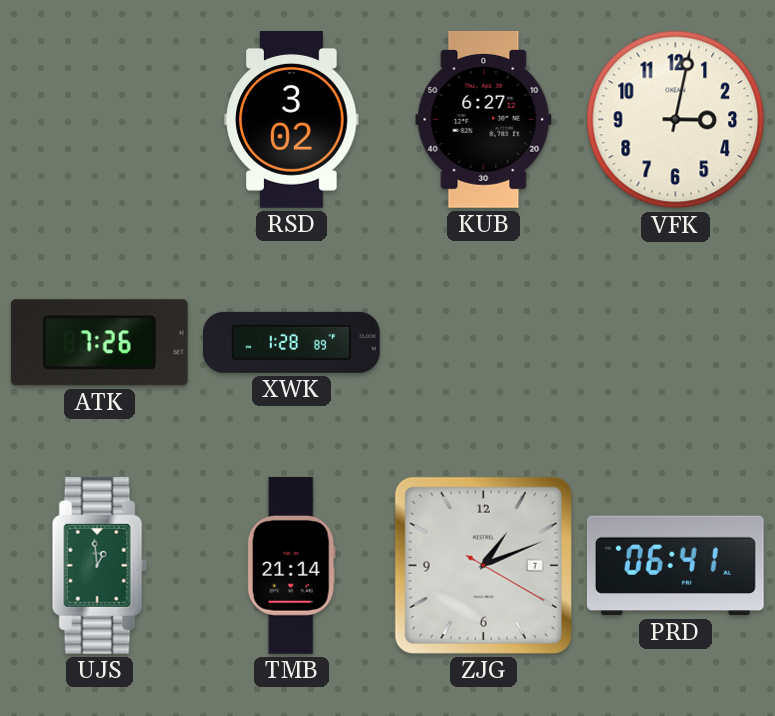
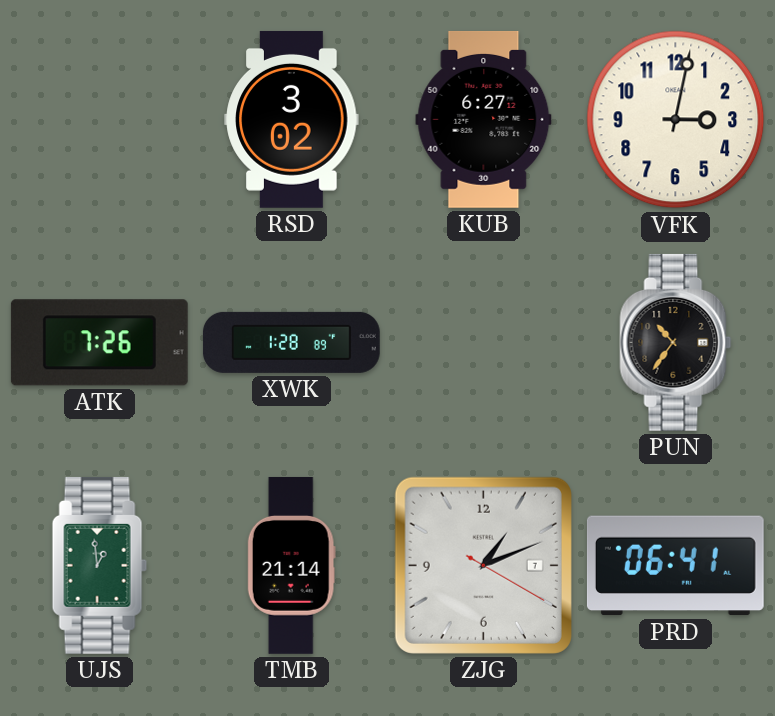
PUN: none -> 10:36 (676, 342)
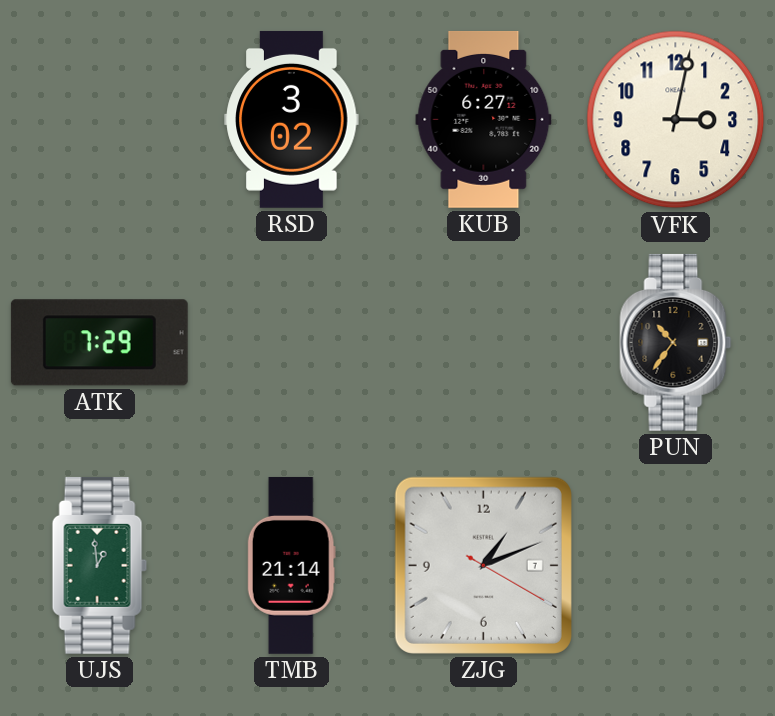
ATK: 7:26 -> 7:29 (99, 343)
XWK: 1:28 -> none (291, 342)
PRD: 06:41 -> none (675, 566)
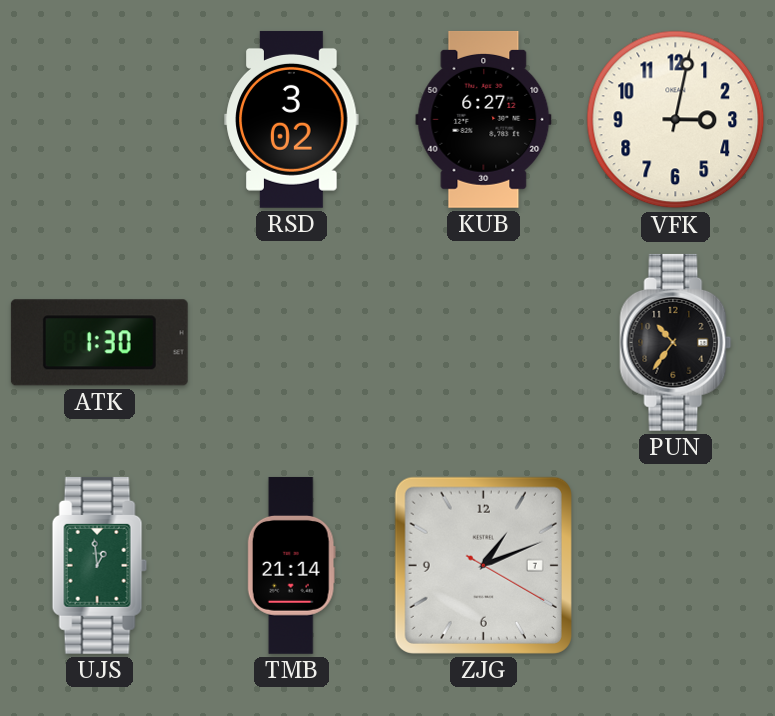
ATK: 7:29 -> 1:30 (99, 343)
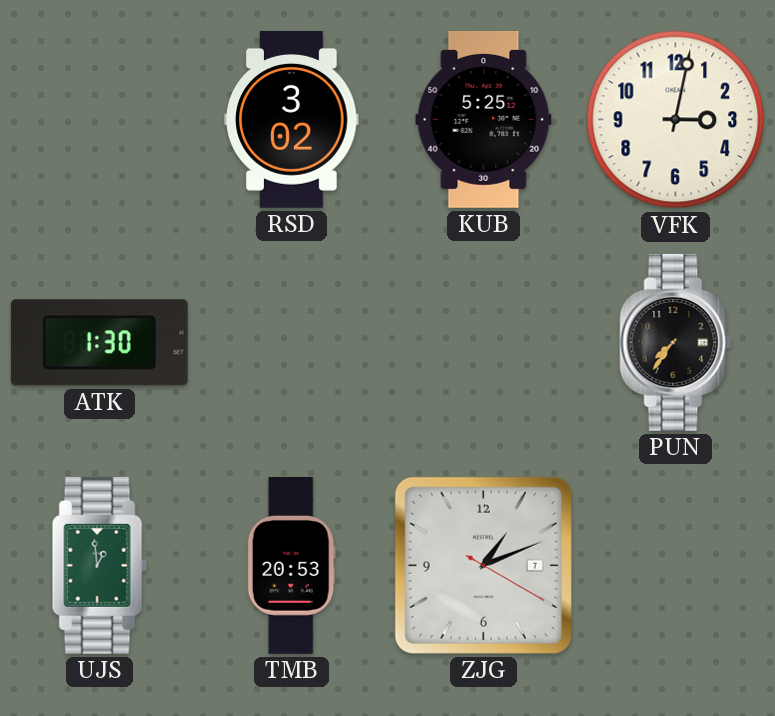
KUB: 6:27 -> 5:25 (484, 119)
PUN: 10:36 -> 7:36 (676, 342)
TMB: 21:14 -> 20:53 (291, 566)
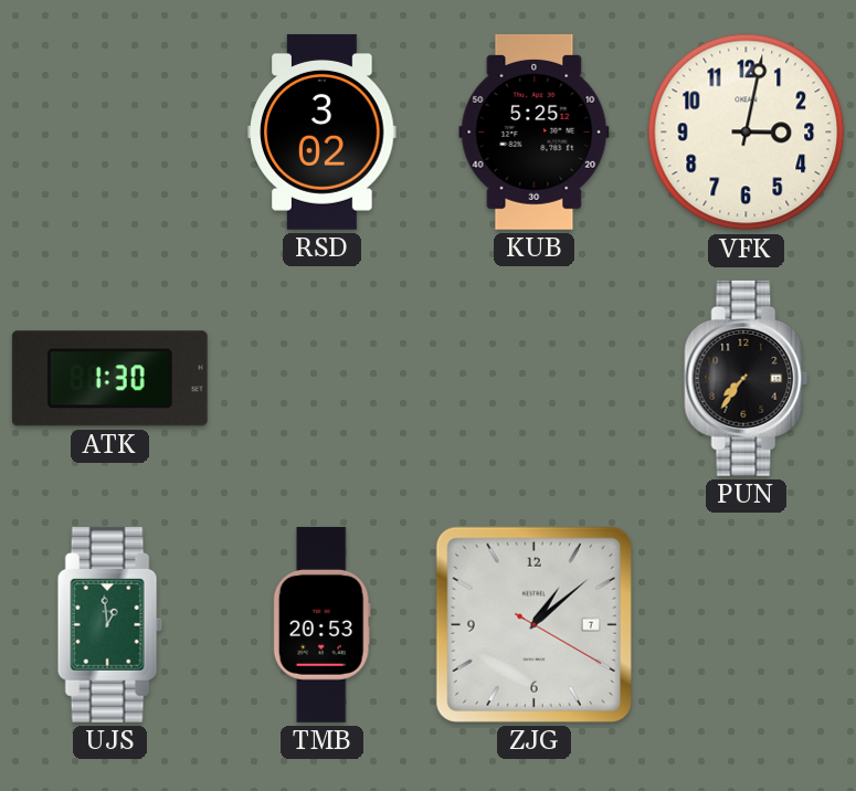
ZJG: 1:11 -> 1:08 (533, 624)
